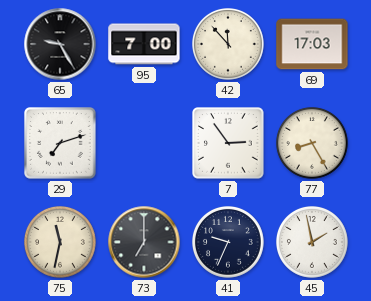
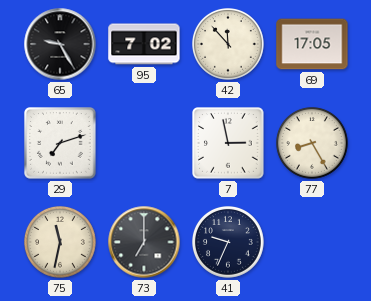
95: 7:00 -> 7:02 (144, 44)
69: 17:03 -> 17:05 (312, 44)
7: 2:54 -> 2:58 (229, 144)
45: 1:58 -> none (313, 243)
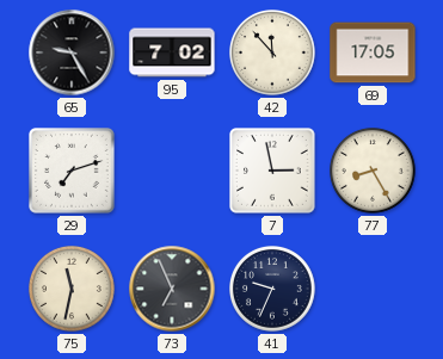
73: 7:00 -> 6:56 (172, 289)
